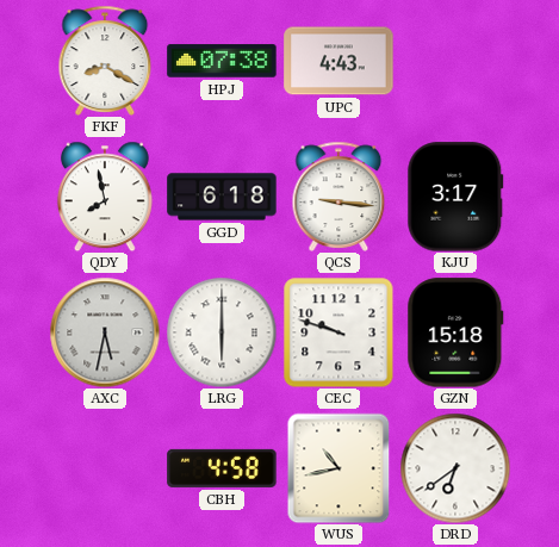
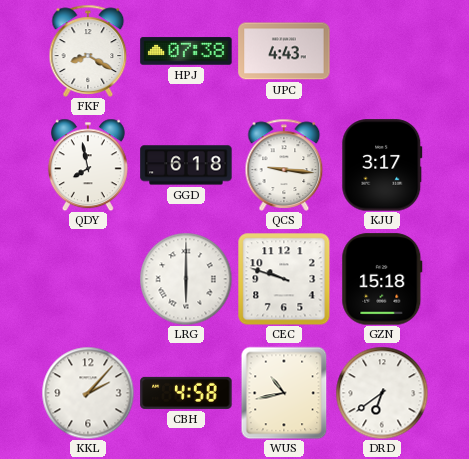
AXC: 5:32 -> none (105, 332)
KKL: none -> 2:07 (88, 393)
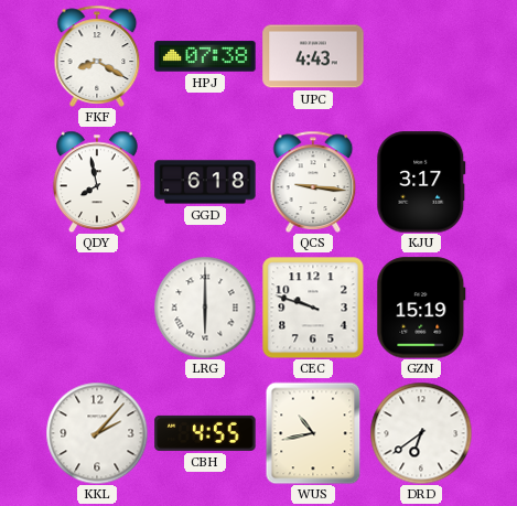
GZN: 15:18 -> 15:19 (421, 308)
CBH: 4:58 -> 4:55 (205, 433)
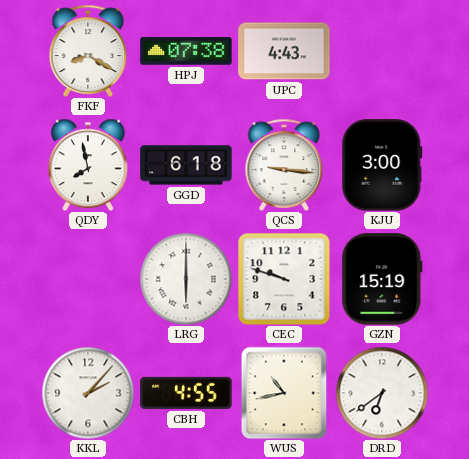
KJU: 3:17 -> 3:00 (382, 165)
